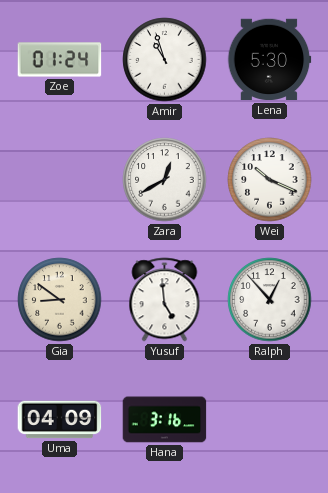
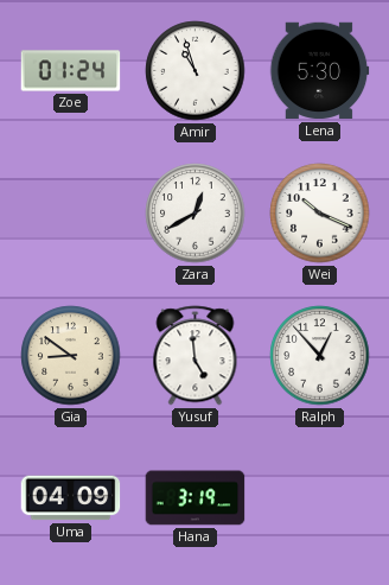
Hana: 3:16 -> 3:19 (196, 498)
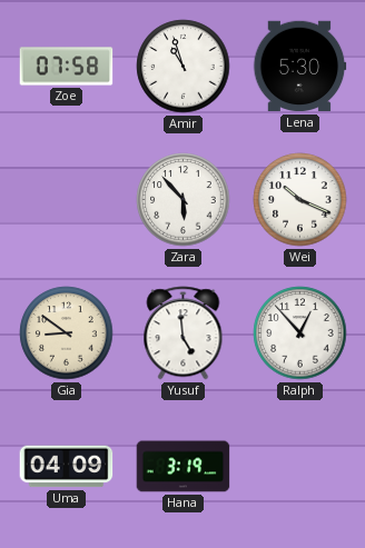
Zoe: 01:24 -> 07:58 (67, 67)
Zara: 12:40 -> 5:53 (184, 200)
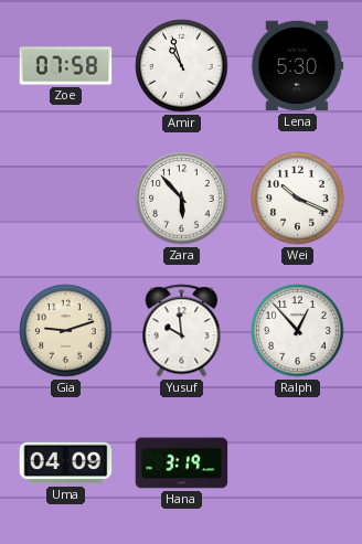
Gia: 8:51 -> 9:12 (66, 331)
Yusuf: 4:59 -> 9:59 (182, 331)
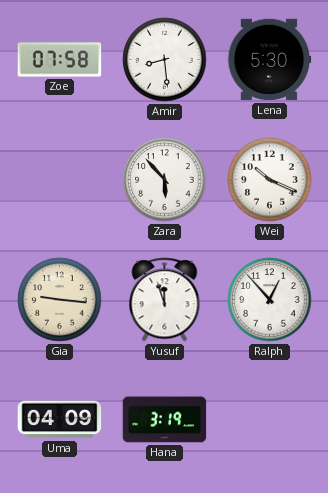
Amir: 10:57 -> 8:29 (165, 60)
Gia: 9:12 -> 9:16 (60, 300)
Yusuf: 9:59 -> 11:57 (165, 300)
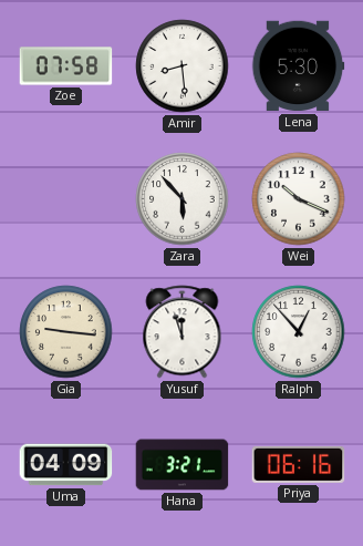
Hana: 3:19 -> 3:21 (183, 465)
Priya: none -> 06:16 (299, 464)
